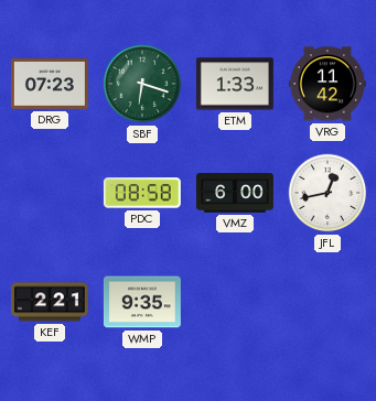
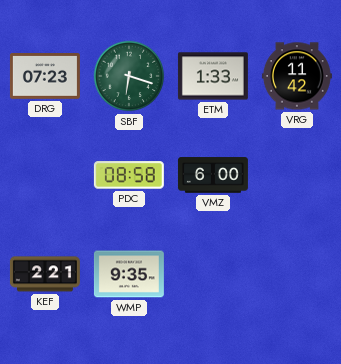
JFL: 12:43 -> none (327, 193)
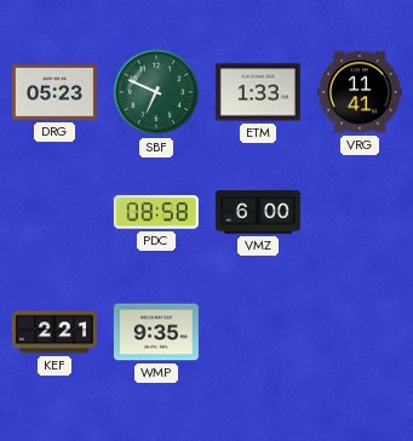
DRG: 07:23 -> 05:23 (55, 92)
SBF: 6:18 -> 6:49 (156, 92)
VRG: 11:42 -> 11:41 (360, 92)
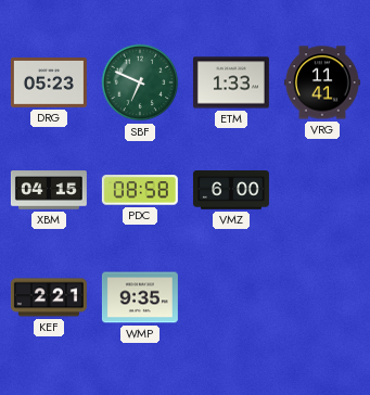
XBM: none -> 04:15 (49, 190)
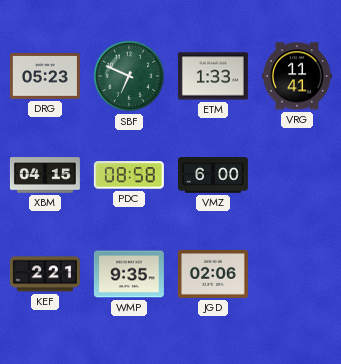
JGD: none -> 02:06 (213, 274)
